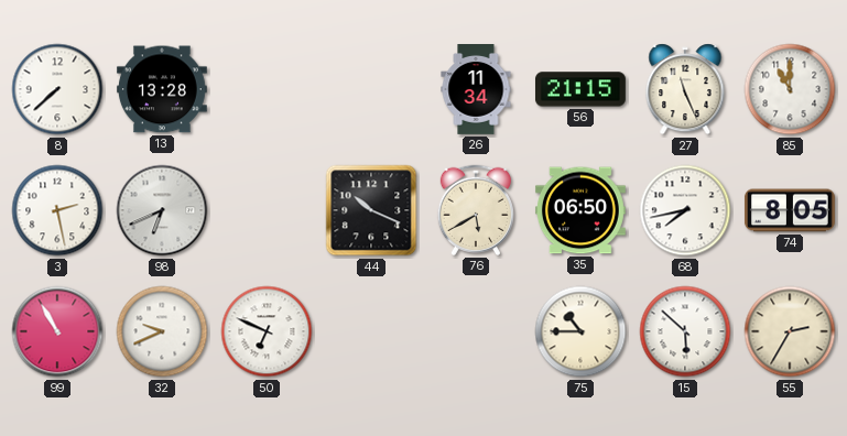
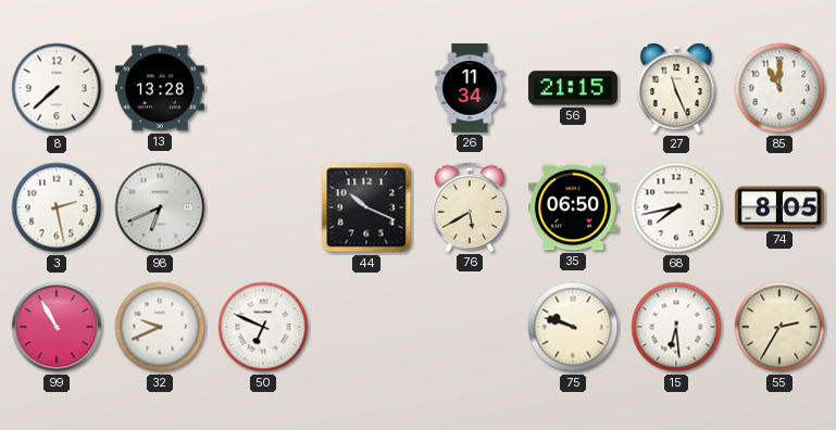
75: 10:45 -> 9:48 (573, 327)
15: 5:52 -> 6:29 (676, 327)
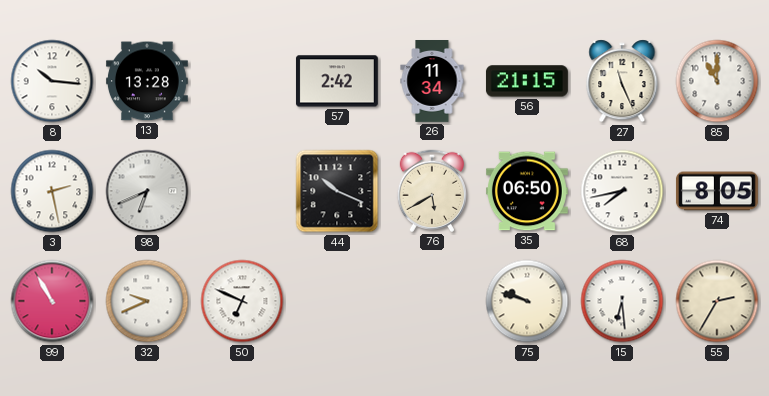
8: 7:38 -> 10:16 (52, 81)
57: none -> 2:42 (337, 81)
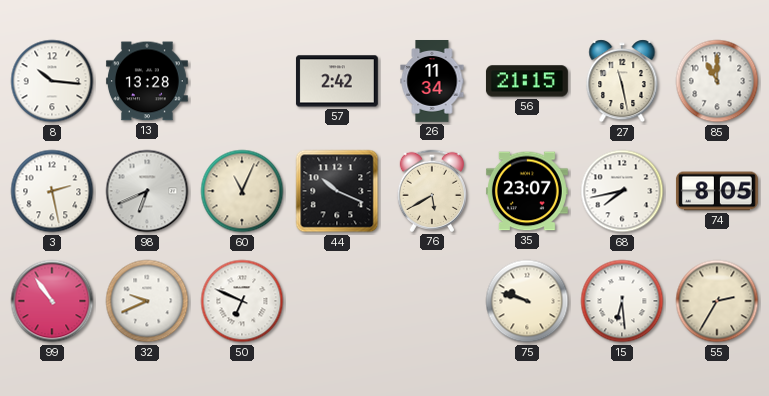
27: 11:26 -> 11:28 (622, 81)
60: none -> 11:04 (242, 191)
35: 06:50 -> 23:07 (527, 191)
99: 10:55 -> 10:54 (52, 301)
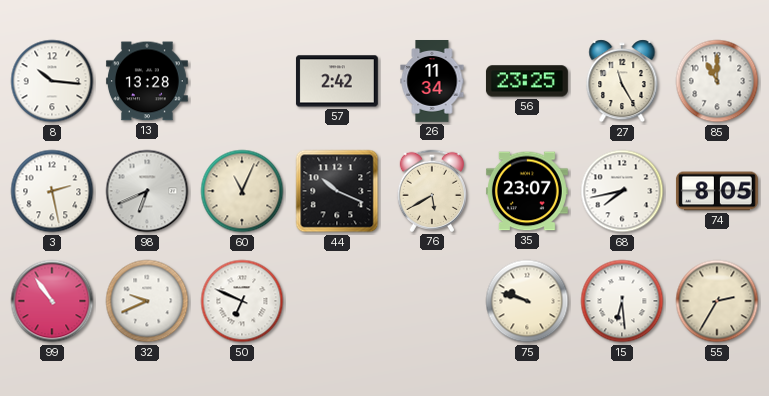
56: 21:15 -> 23:25 (527, 81)
27: 11:28 -> 11:25 (622, 81)
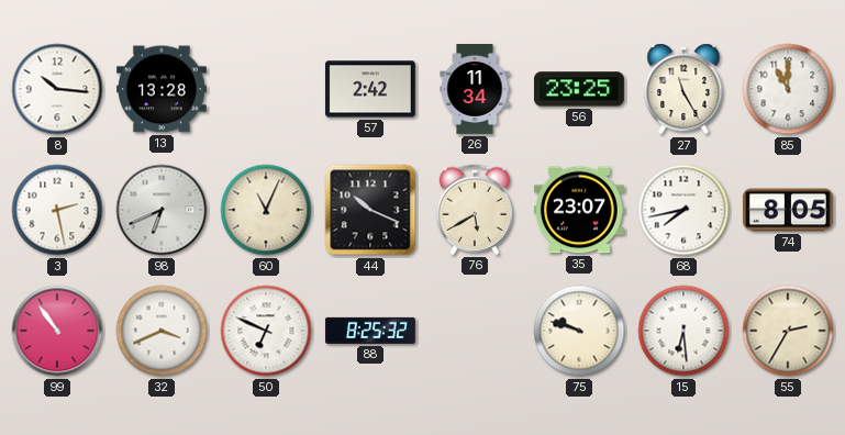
32: 9:41 -> 3:41 (162, 331)
88: none -> 8:25 (370, 331)
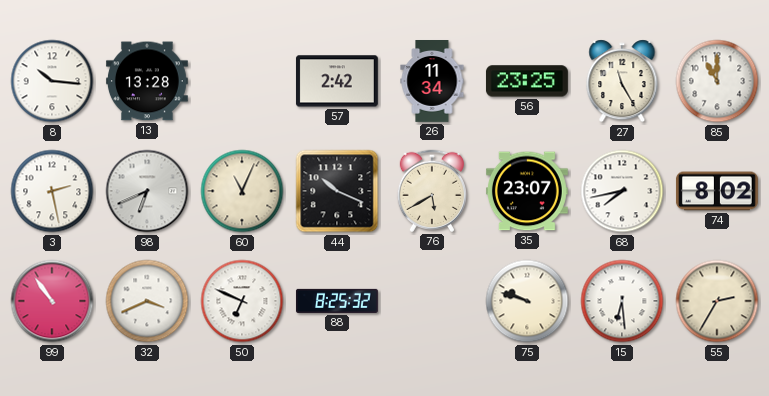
74: 8:05 -> 8:02 (717, 191)
